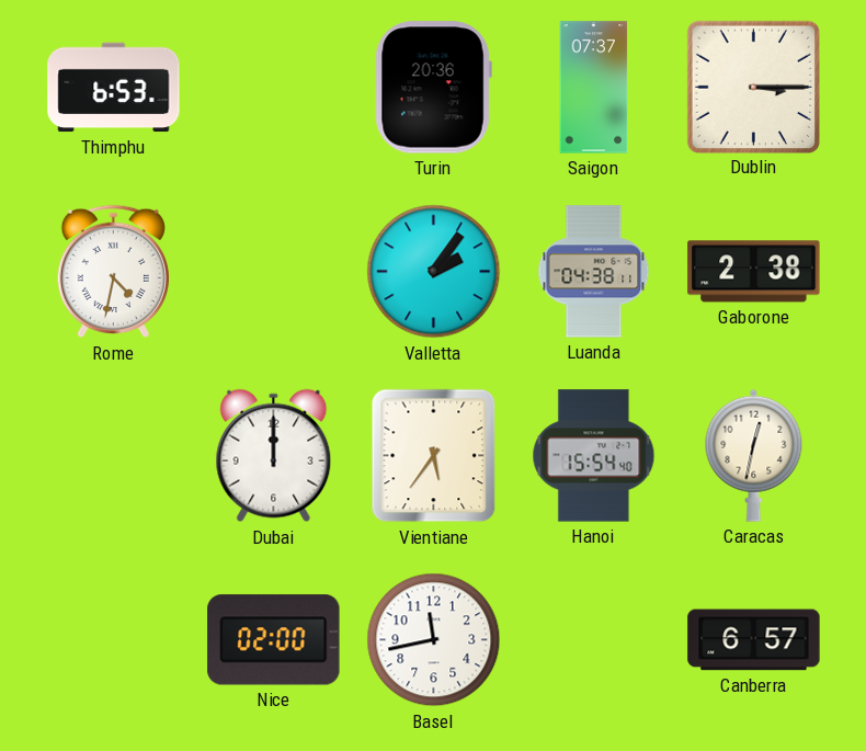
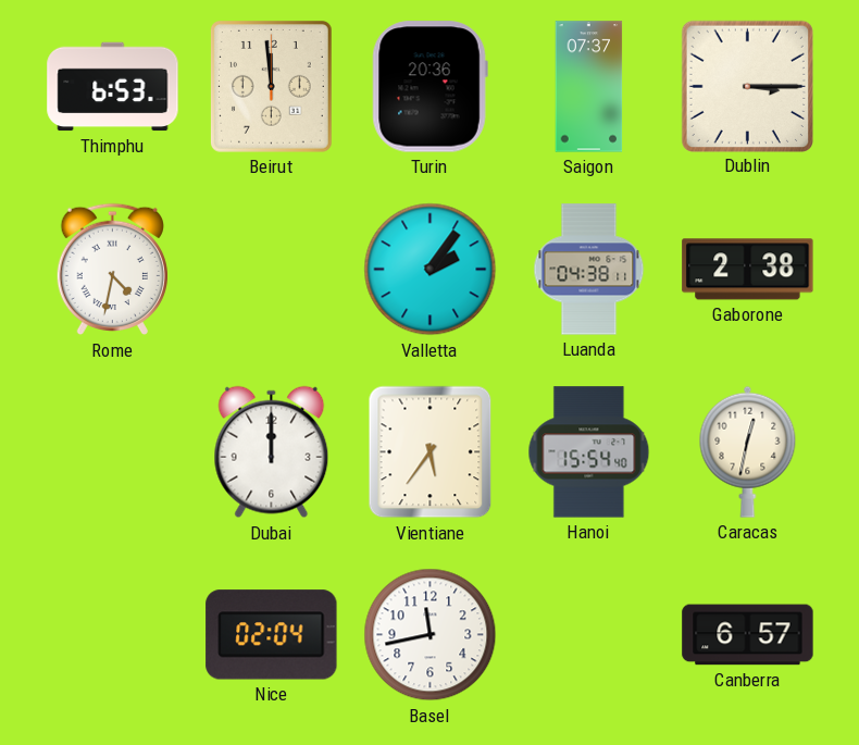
Beirut: none -> 11:59 (272, 87)
Nice: 02:00 -> 02:04 (272, 635)
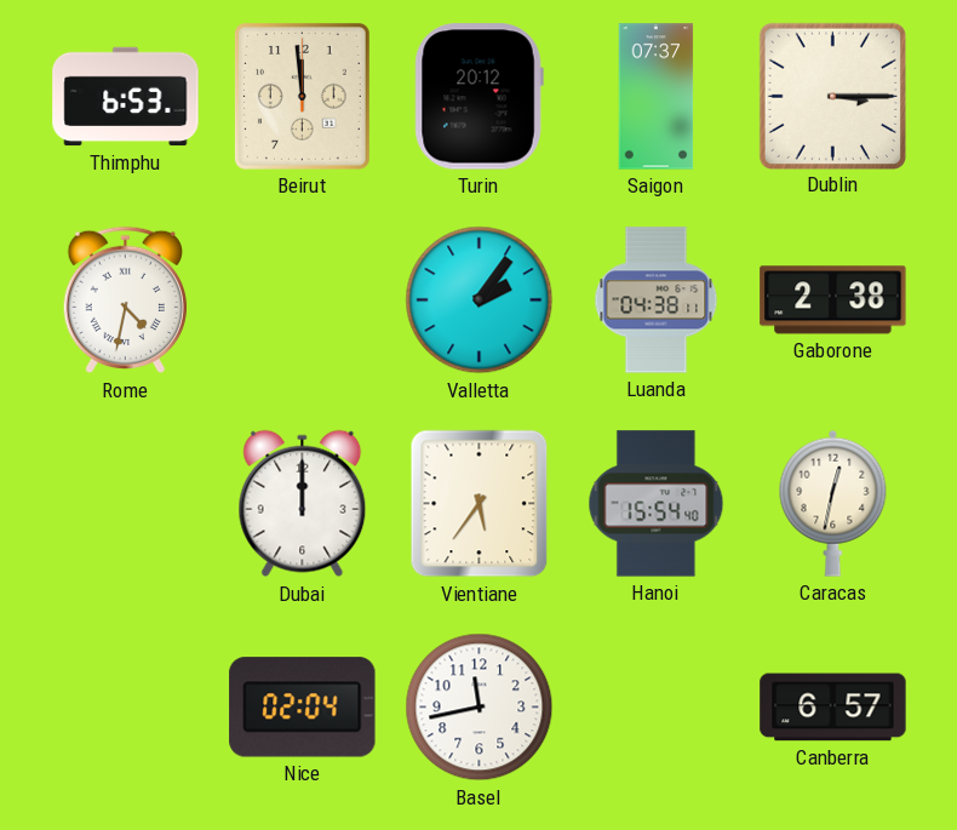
Turin: 20:36 -> 20:12 (478, 97)
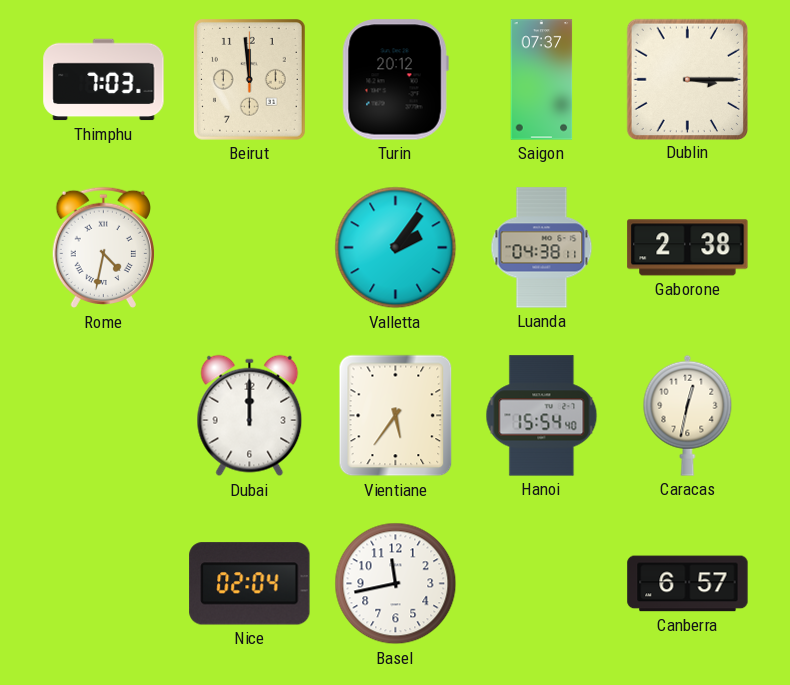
Thimphu: 6:53 -> 7:03 (104, 80)
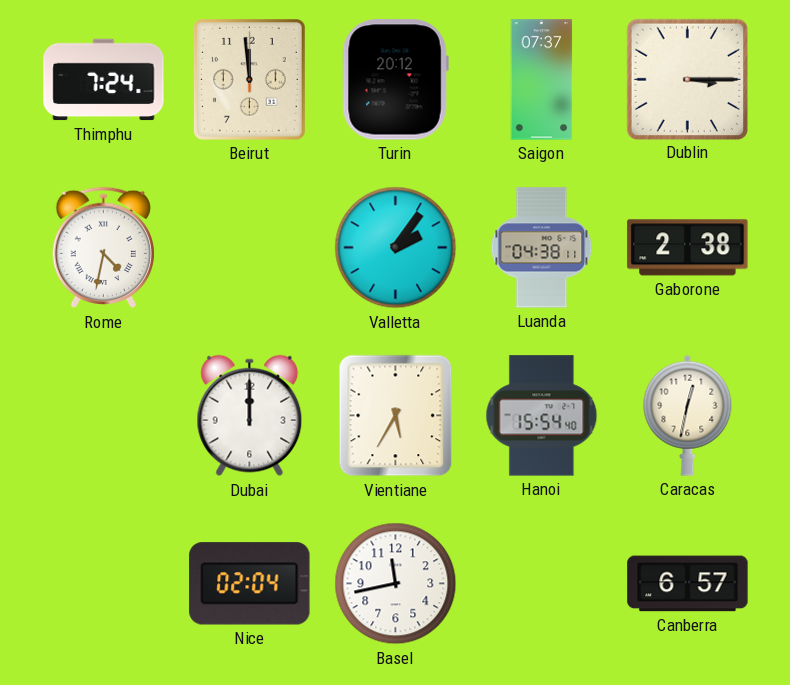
Thimphu: 7:03 -> 7:24 (104, 80)
Vientiane: 5:36 -> 5:35 (396, 416)
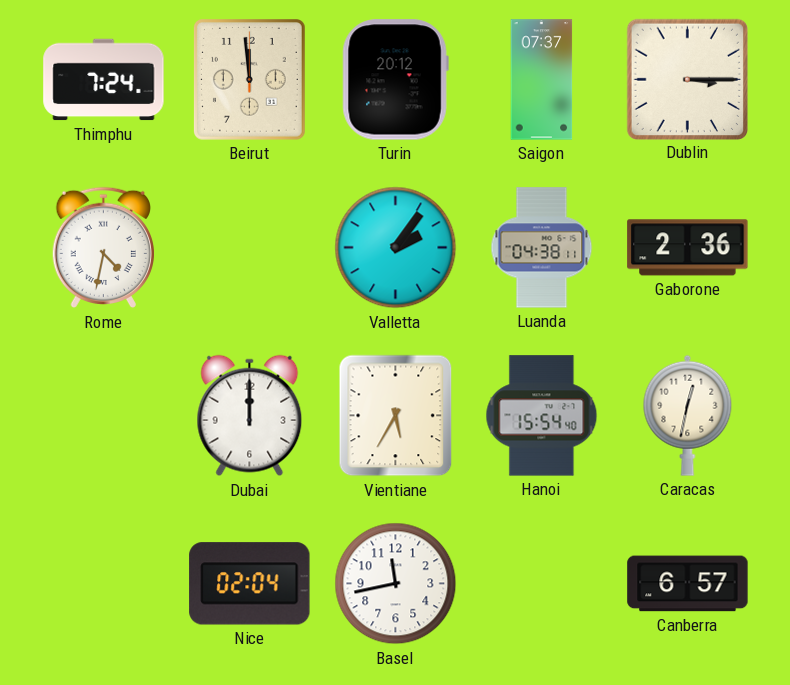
Gaborone: 2:38 -> 2:36 (688, 248)
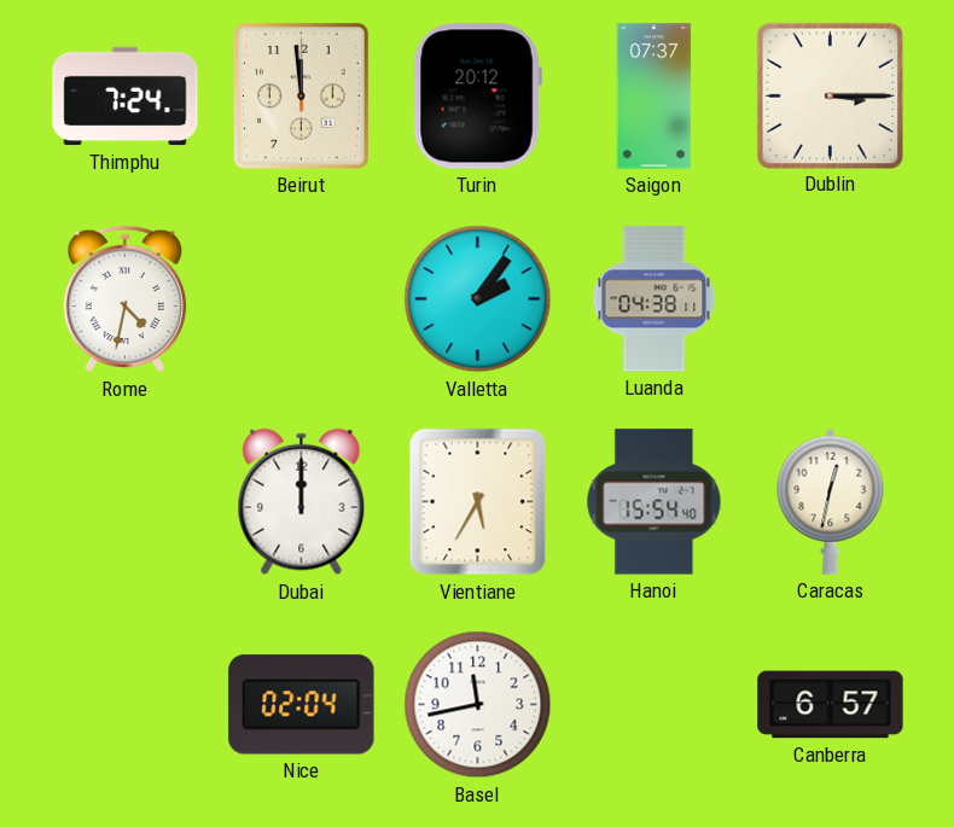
Gaborone: 2:36 -> none (688, 248)
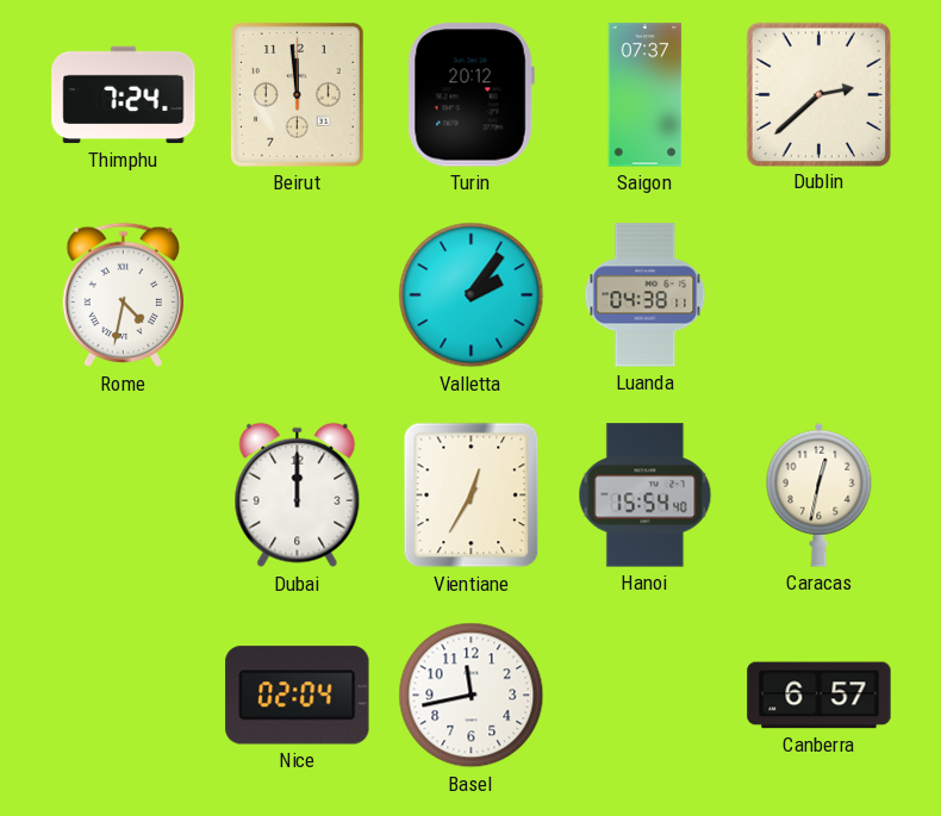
Dublin: 3:15 -> 2:38 (818, 94)
Vientiane: 5:35 -> 12:35 (472, 496)
